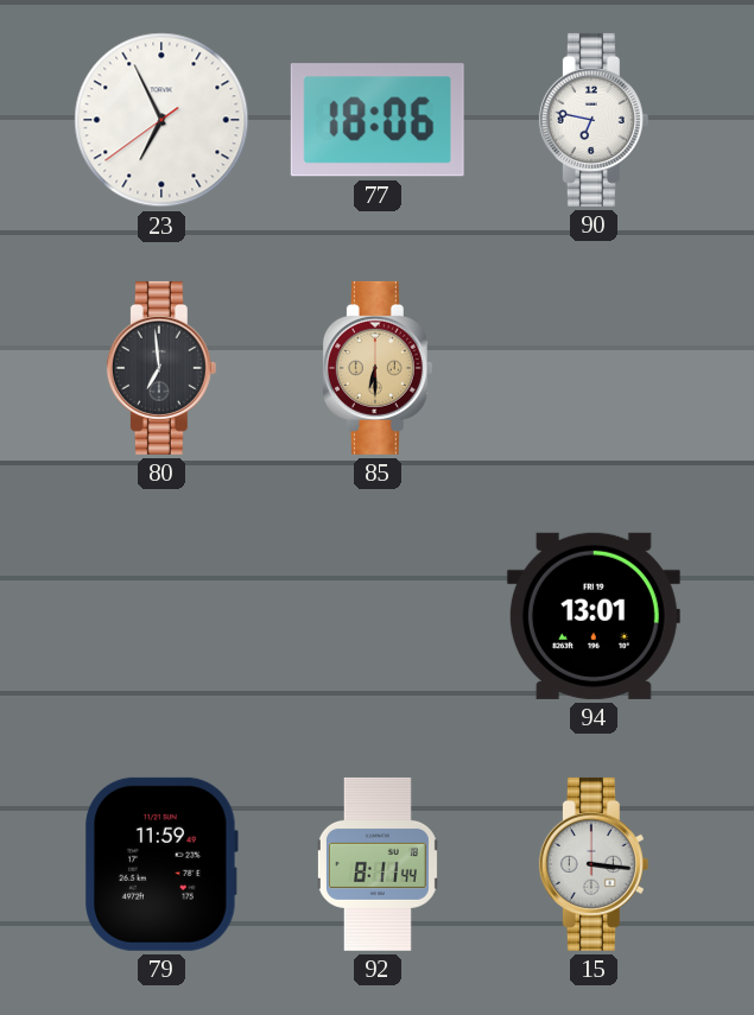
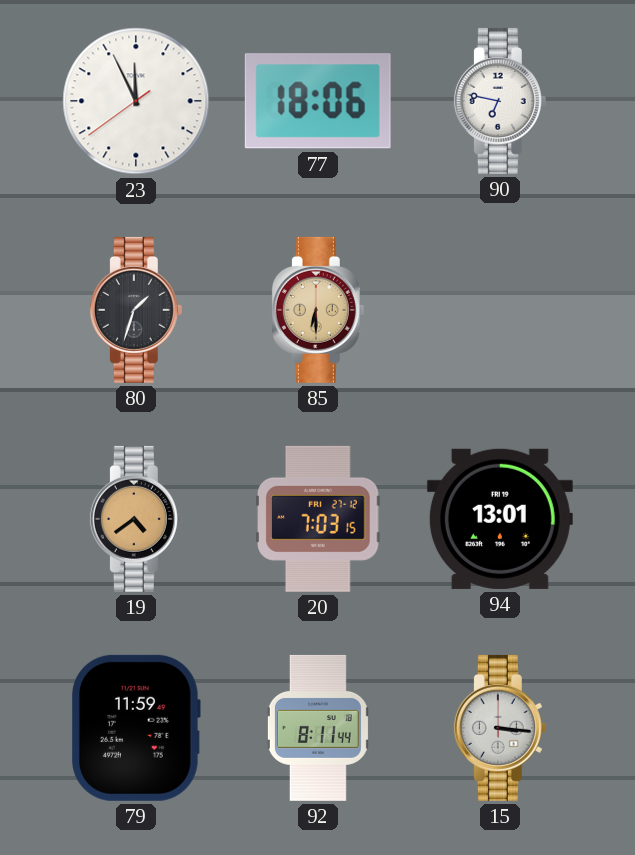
23: 6:55 -> 11:55 (136, 101)
80: 6:59 -> 1:33 (136, 310)
19: none -> 4:39 (136, 519)
20: none -> 7:03 (318, 519)
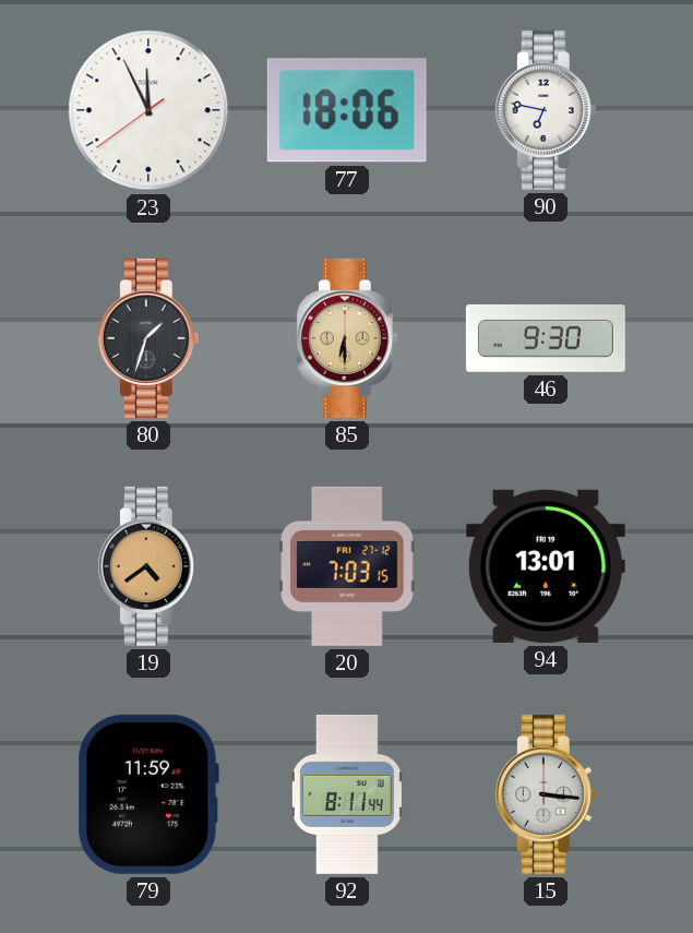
46: none -> 9:30 (546, 338)
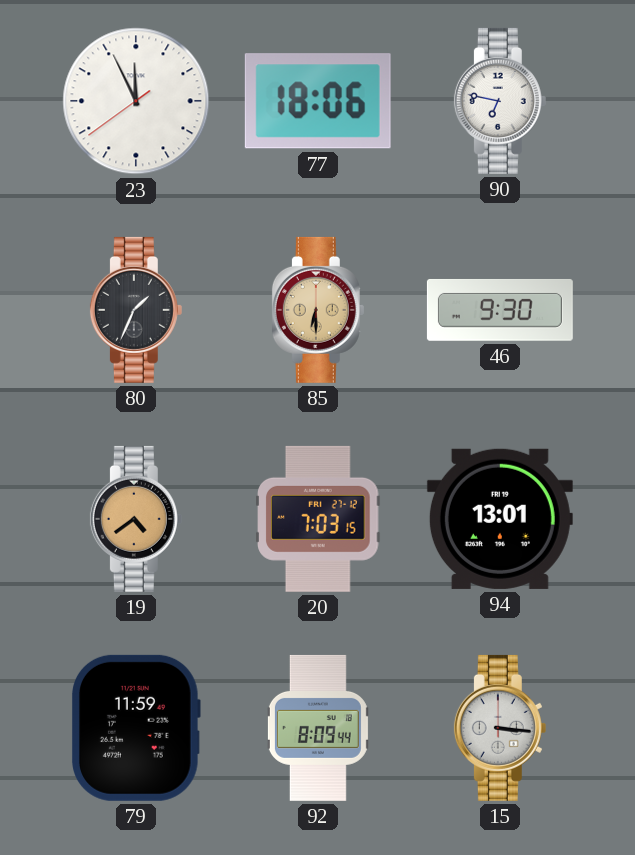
80: 1:33 -> 1:34 (136, 310)
92: 8:11 -> 8:09 (318, 728)
